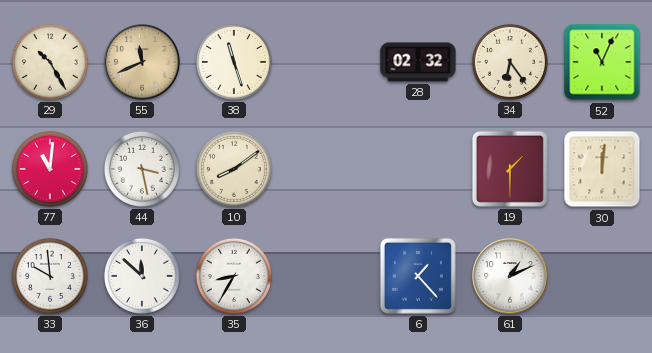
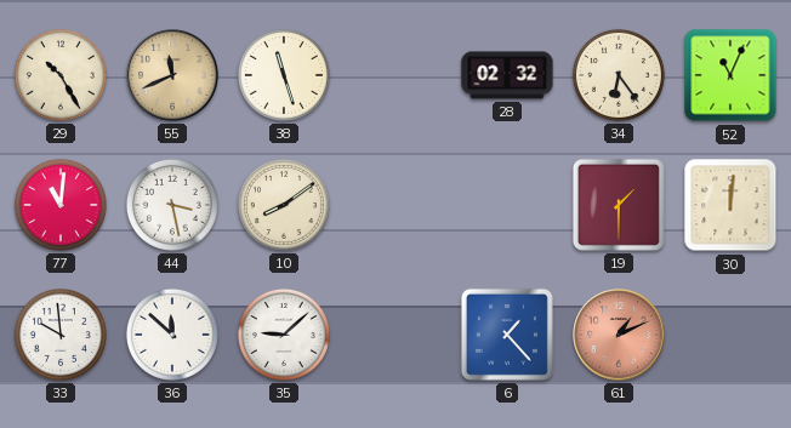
35: 8:35 -> 9:08 (284, 335)
61 dial: white -> salmon (619, 335)
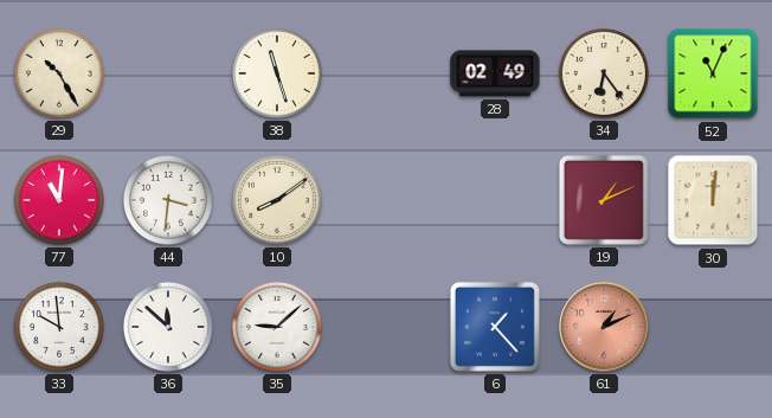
55: 11:41 -> none (172, 75)
28: 02:32 -> 02:49 (495, 73)
44: 3:28 -> 3:31 (168, 200)
19: 1:30 -> 1:11 (604, 200)
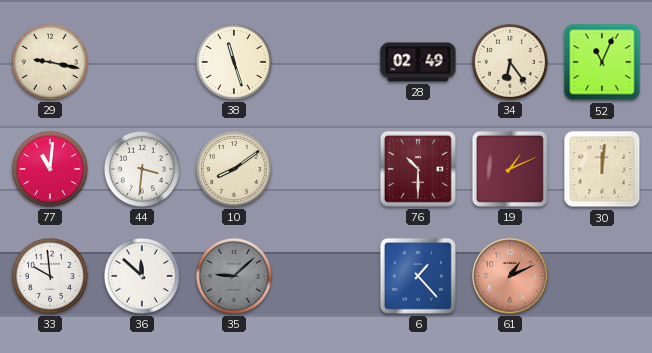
29: 10:25 -> 9:17 (50, 62)
76: none -> 10:30 (418, 169)
35 dial: white -> grey (234, 276)
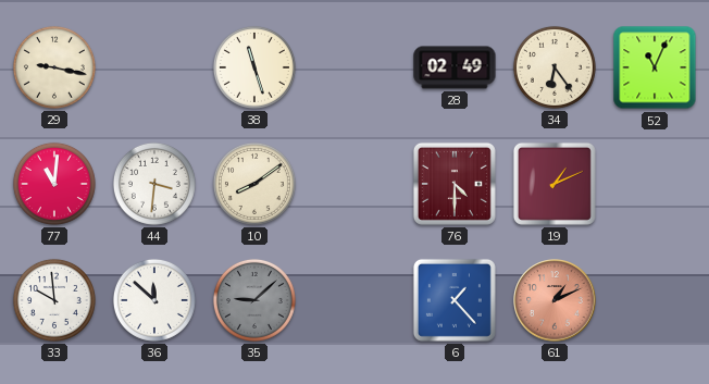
76: 10:30 -> 4:30 (455, 184)
30: 12:01 -> none (602, 169)
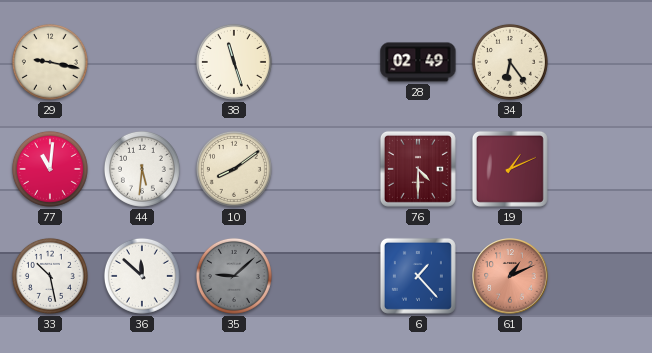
52: 11:04 -> none (655, 67)
44: 3:31 -> 5:31 (142, 169)
33: 9:59 -> 10:28 (50, 276)
